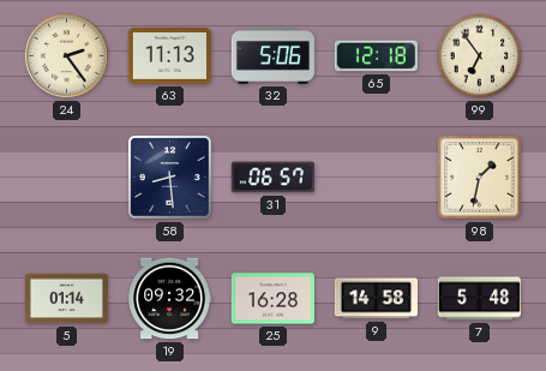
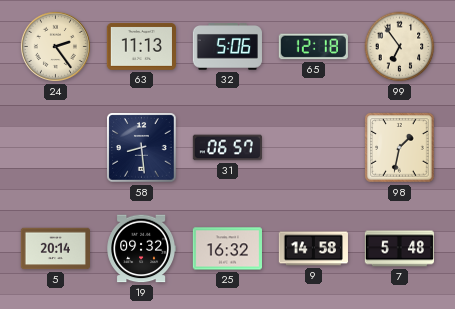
5: 01:14 -> 20:14 (55, 249)
25: 16:28 -> 16:32 (227, 249)
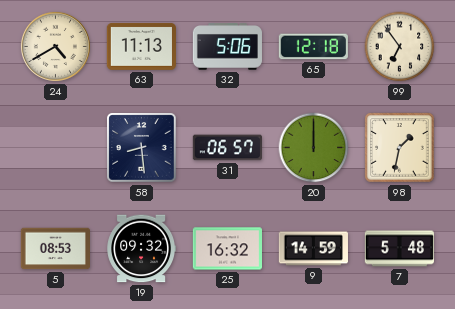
24: 2:24 -> 4:40 (55, 46)
20: none -> 12:00 (314, 148)
5: 20:14 -> 08:53 (55, 249)
9: 14:58 -> 14:59 (313, 249)
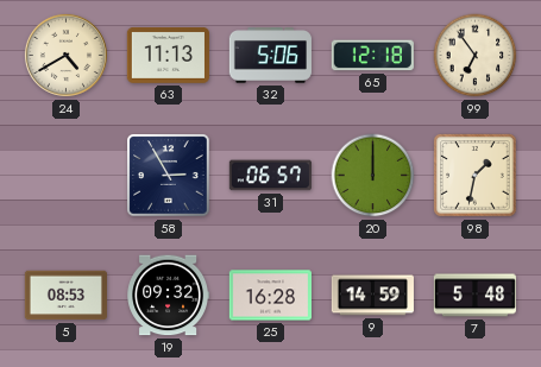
58: 8:29 -> 2:55 (169, 176)
25: 16:32 -> 16:28 (270, 296)
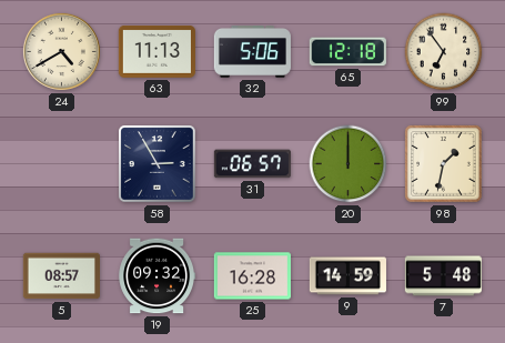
5: 08:53 -> 08:57 (61, 276)
